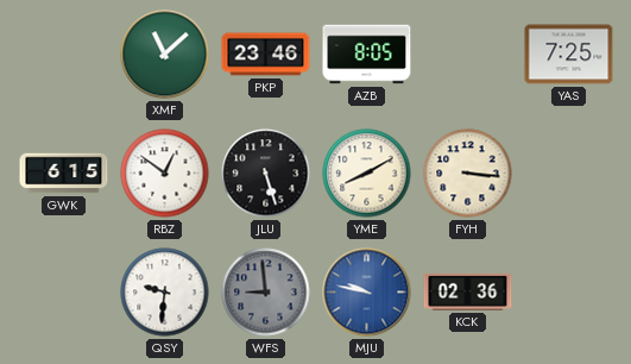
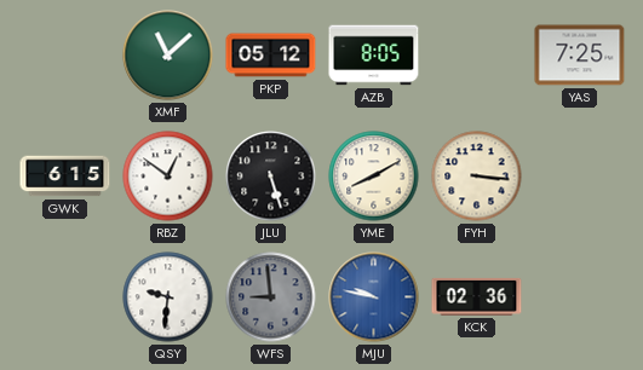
PKP: 23:46 -> 05:12 (271, 56)
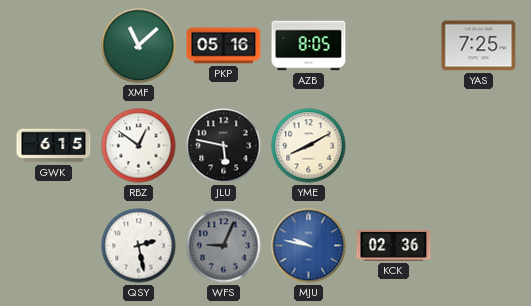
PKP: 05:12 -> 05:16 (224, 46)
JLU: 5:27 -> 5:47 (224, 146)
FYH: 3:16 -> none (477, 177)
QSY: 9:31 -> 2:28 (139, 246)
WFS: 8:59 -> 9:04 (224, 246)
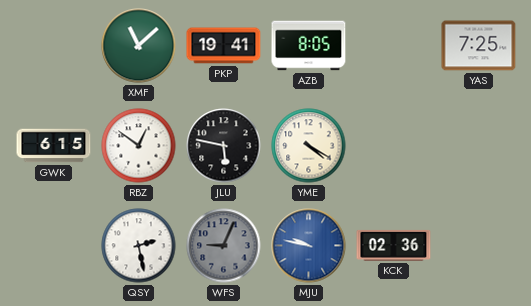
PKP: 05:16 -> 19:41 (224, 46)
YME: 8:10 -> 4:20 (309, 146)
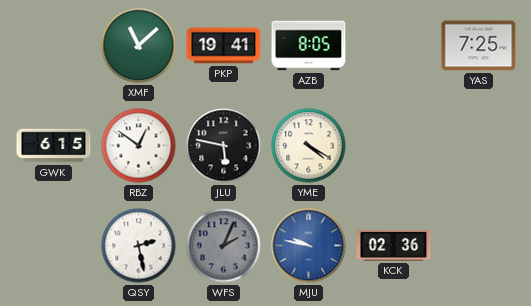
WFS: 9:04 -> 2:04 (224, 246)
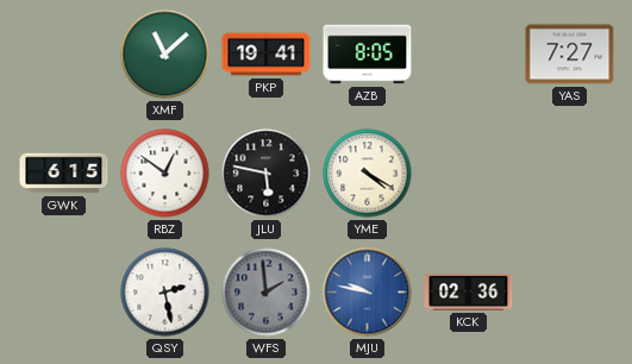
YAS: 7:25 -> 7:27 (570, 55)
WFS: 2:04 -> 1:59 (267, 293)
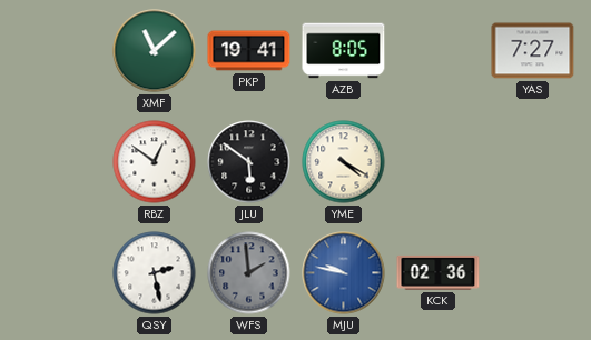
GWK: 6:15 -> none (64, 174)
JLU: 5:47 -> 5:51 (249, 162)
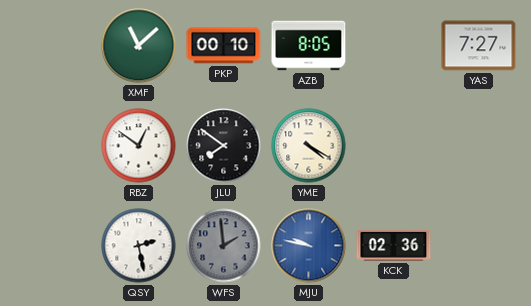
PKP: 19:41 -> 00:10 (224, 46)
JLU: 5:51 -> 7:51 (224, 146)
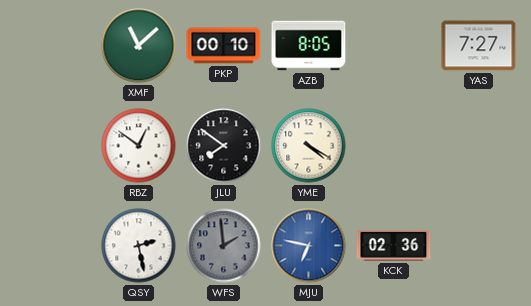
MJU: 9:47 -> 6:47 (309, 246)
